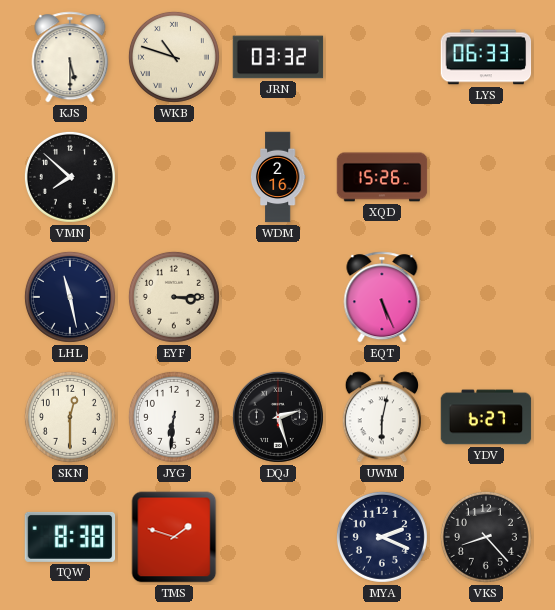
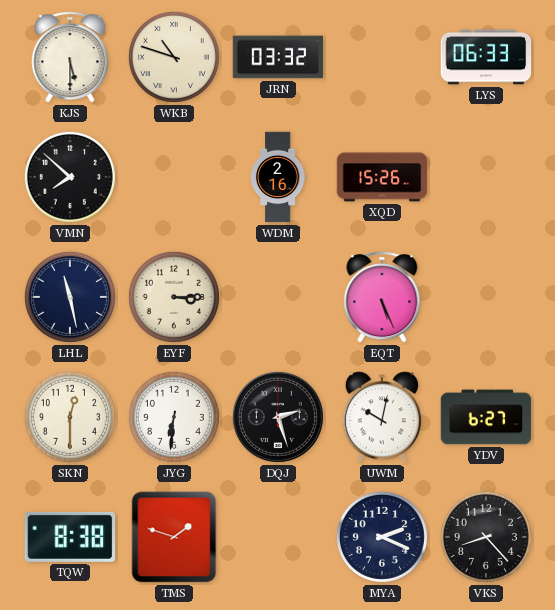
UWM: 6:02 -> 10:02 (382, 417)
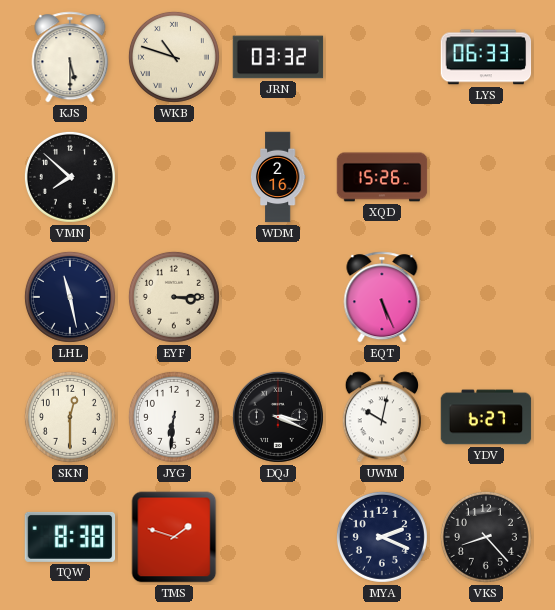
DQJ: 2:27 -> 3:19 (278, 417)
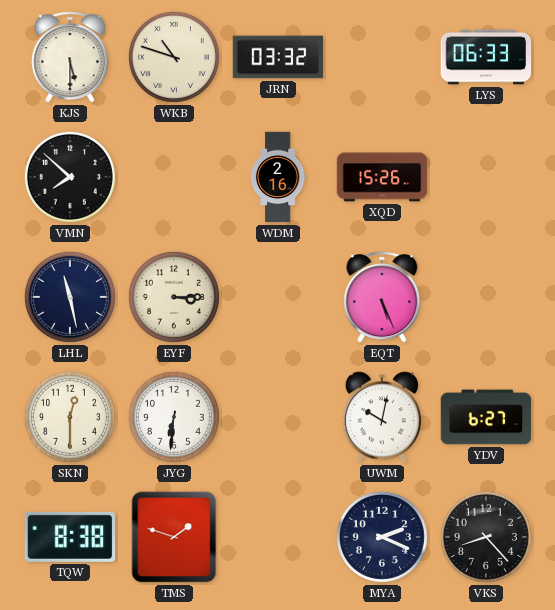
DQJ: 3:19 -> none (278, 417)
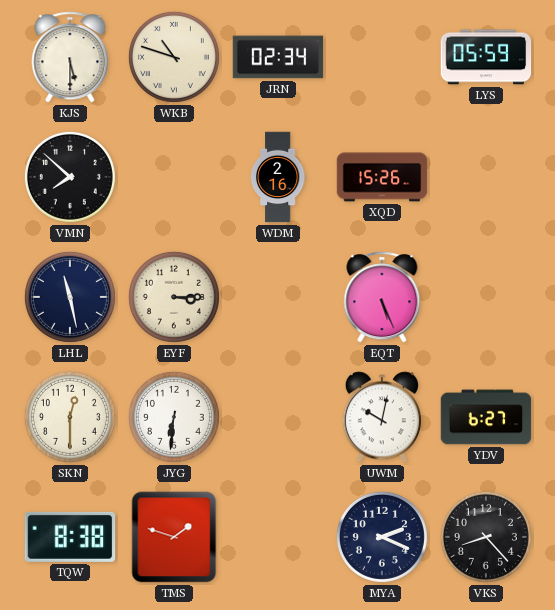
JRN: 03:32 -> 02:34 (278, 57)
LYS: 06:33 -> 05:59 (486, 57)
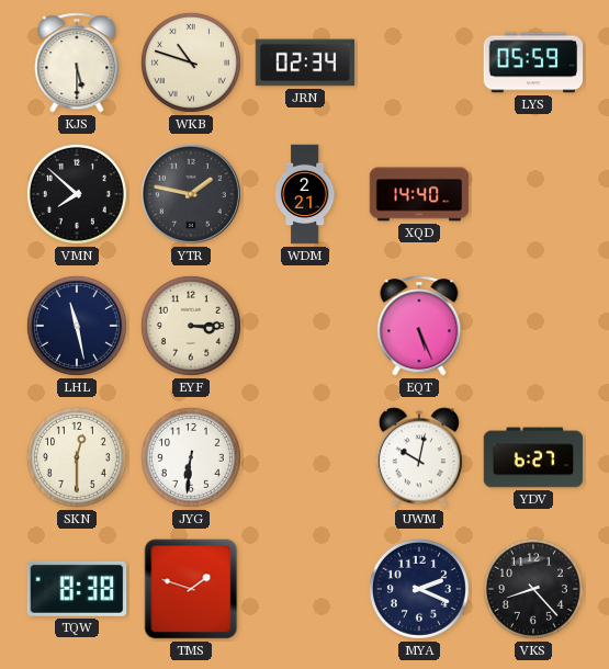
YTR: none -> 1:47 (191, 194)
WDM: 2:16 -> 2:21 (305, 194)
XQD: 15:26 -> 14:40 (419, 194)
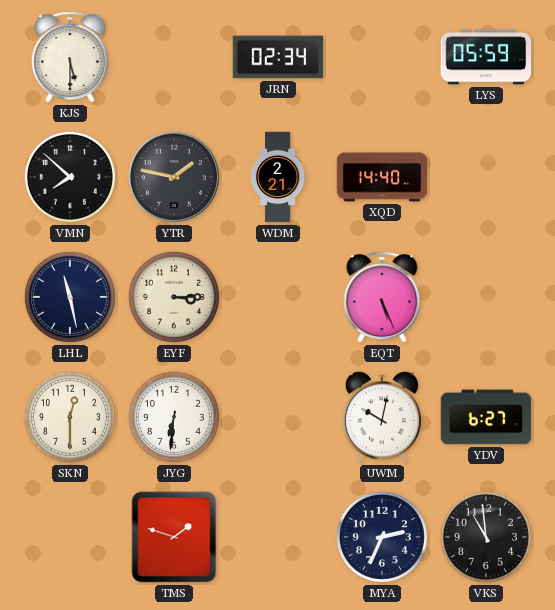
WKB: 10:48 -> none (191, 63)
TQW: 8:38 -> none (77, 589)
MYA: 2:19 -> 2:34 (382, 537)
VKS: 8:23 -> 10:59 (486, 537)
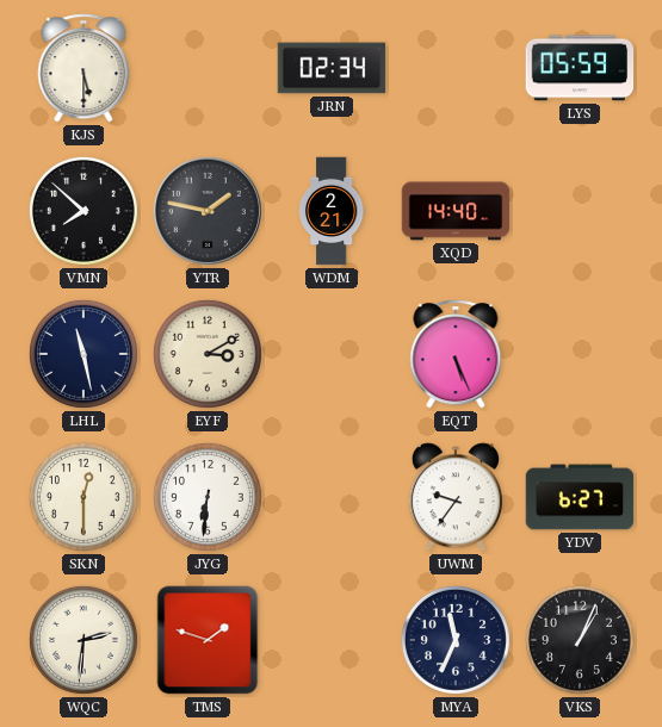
EYF: 3:15 -> 3:10 (208, 354)
UWM: 10:02 -> 9:36 (456, 497)
WQC: none -> 2:31 (83, 640)
MYA: 2:34 -> 11:34 (456, 640)
VKS: 10:59 -> 1:04 (580, 640)
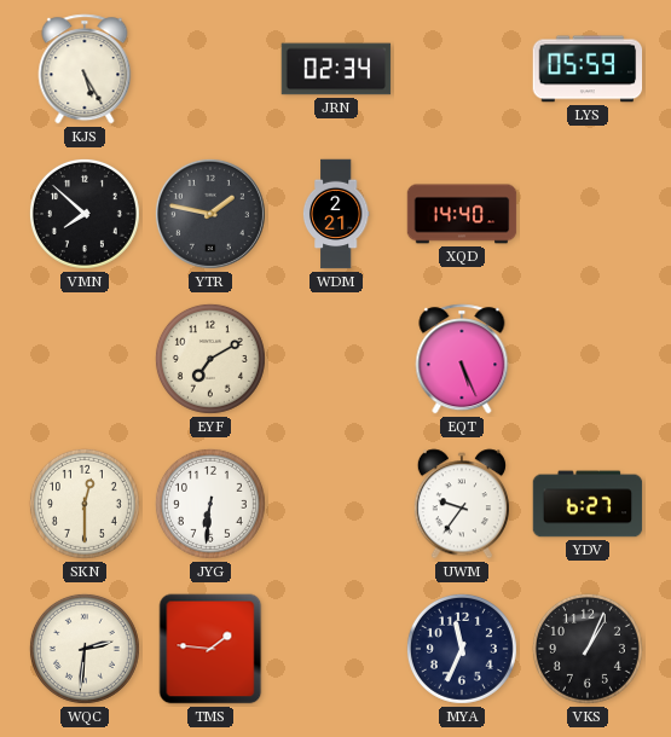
KJS: 5:30 -> 5:25 (85, 69)
LHL: 11:28 -> none (83, 354)
EYF: 3:10 -> 7:10 (210, 359)
TMS: 1:48 -> 1:46 (210, 649)
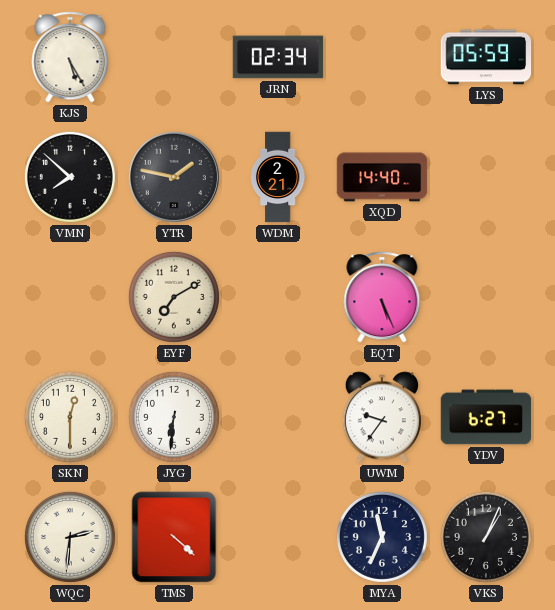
TMS: 1:46 -> 4:22 (174, 537)
